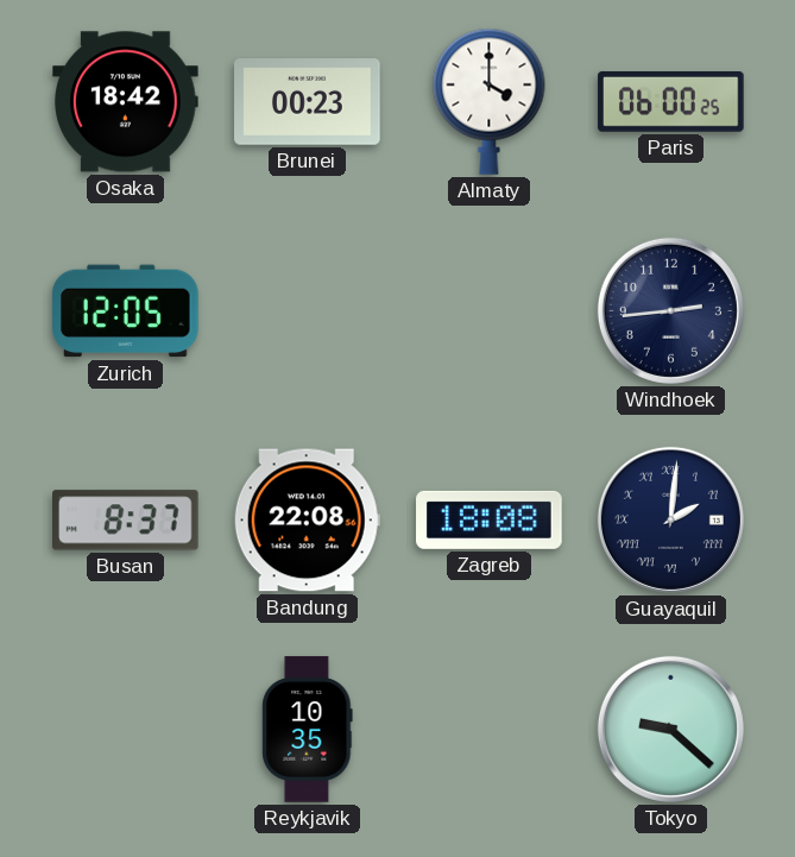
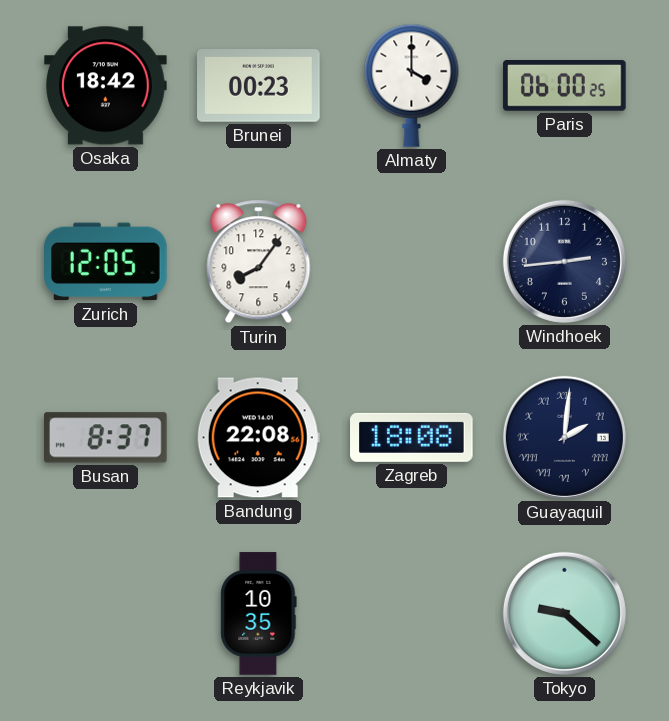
Turin: none -> 8:06 (259, 262)
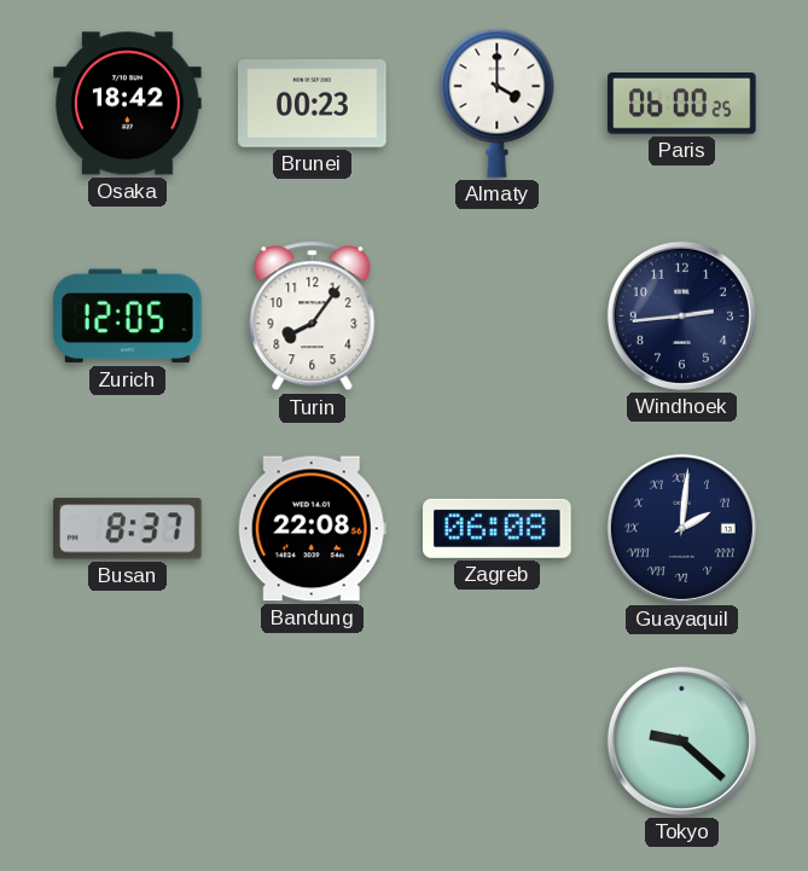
Zagreb: 18:08 -> 06:08 (498, 528)
Reykjavik: 10:35 -> none (259, 614)
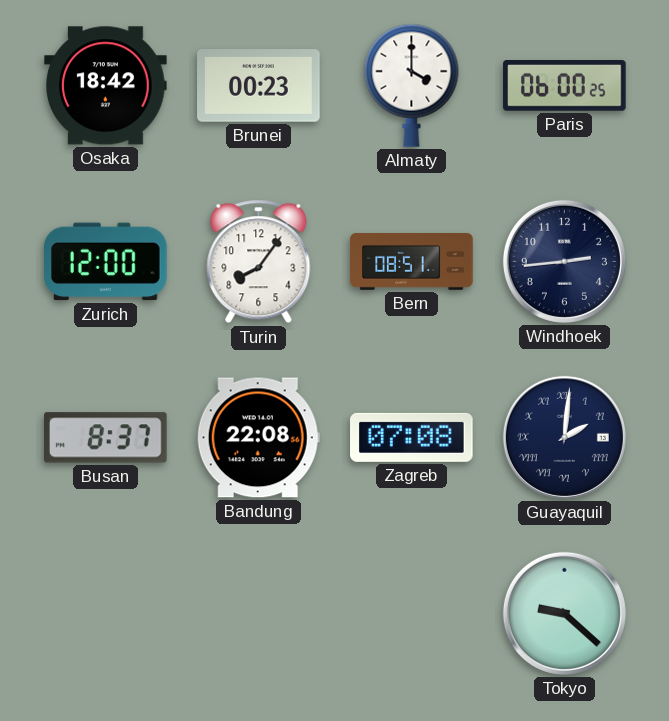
Zurich: 12:05 -> 12:00 (106, 262)
Bern: none -> 08:51 (412, 261)
Zagreb: 06:08 -> 07:08 (412, 437)
